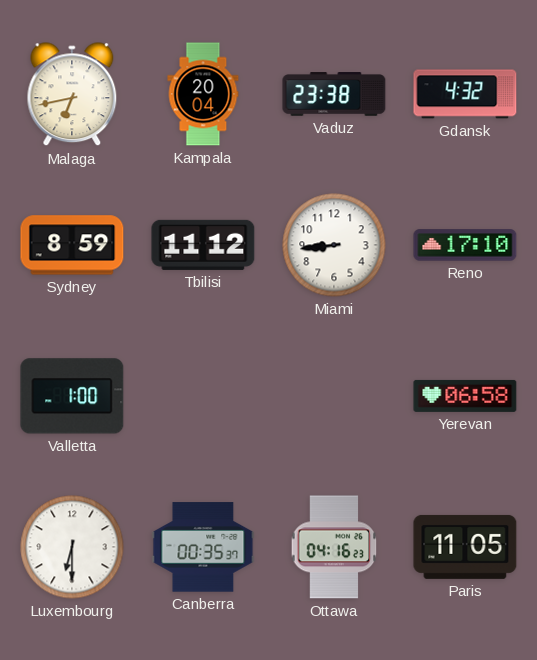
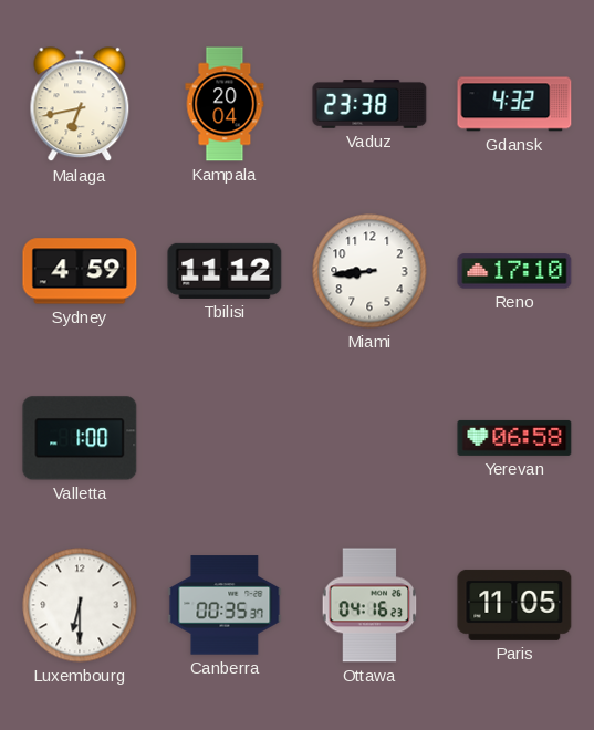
Sydney: 8:59 -> 4:59 (80, 271)
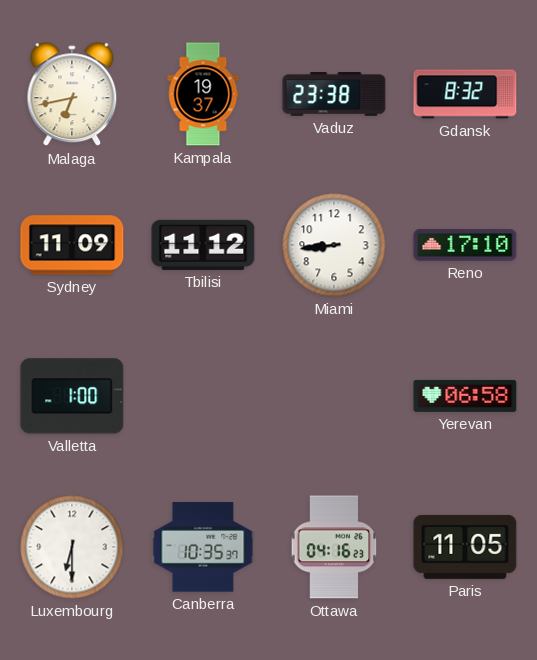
Kampala: 20:04 -> 19:37 (203, 94)
Gdansk: 4:32 -> 8:32 (465, 94)
Sydney: 4:59 -> 11:09 (72, 245)
Canberra: 00:35 -> 10:35 (203, 547)
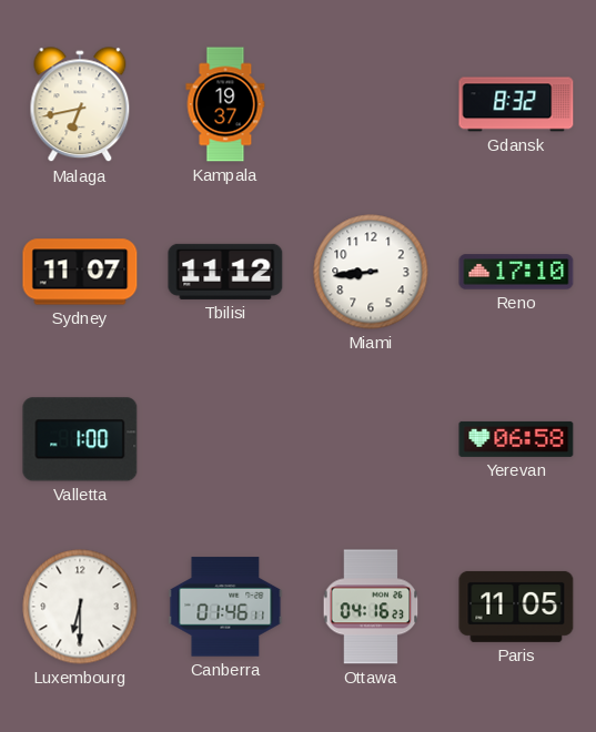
Vaduz: 23:38 -> none (334, 94)
Sydney: 11:09 -> 11:07 (80, 272)
Canberra: 10:35 -> 01:46 (225, 607)
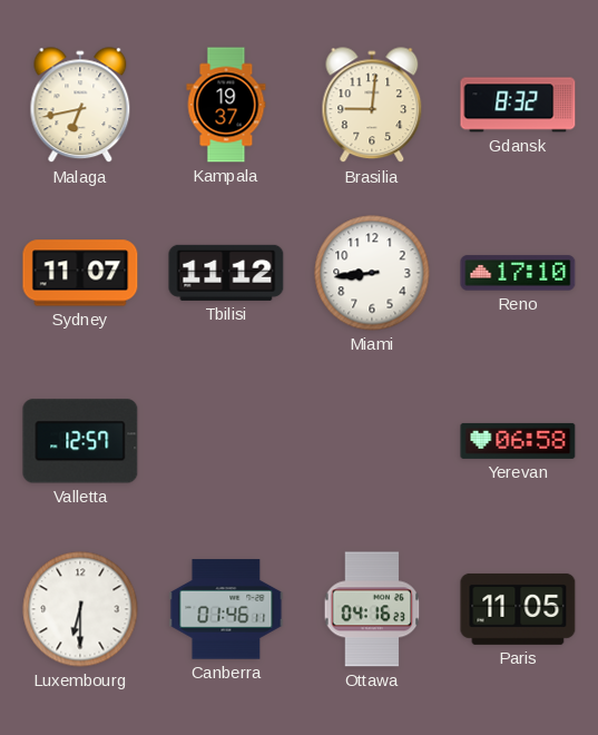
Brasilia: none -> 9:01 (372, 106)
Valletta: 1:00 -> 12:57 (80, 441)
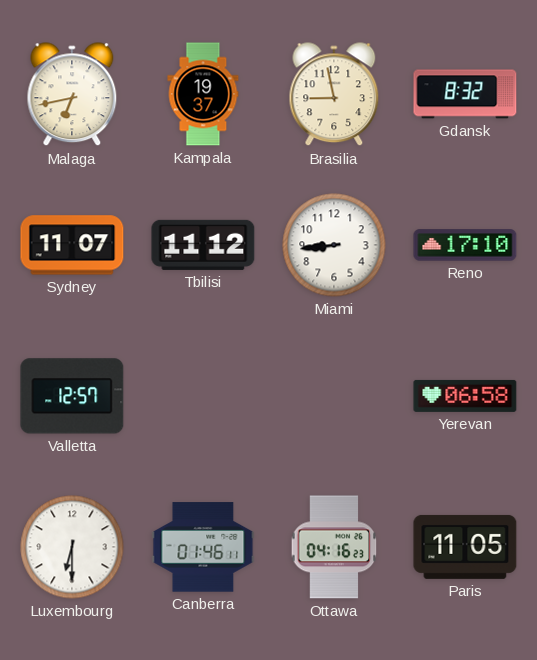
Brasilia: 9:01 -> 8:58 (334, 95)
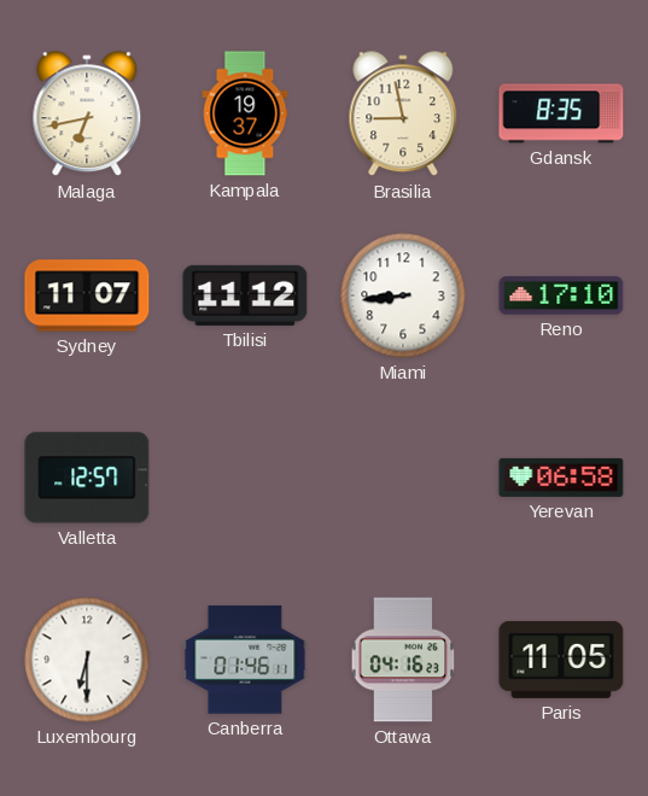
Gdansk: 8:32 -> 8:35 (561, 113)
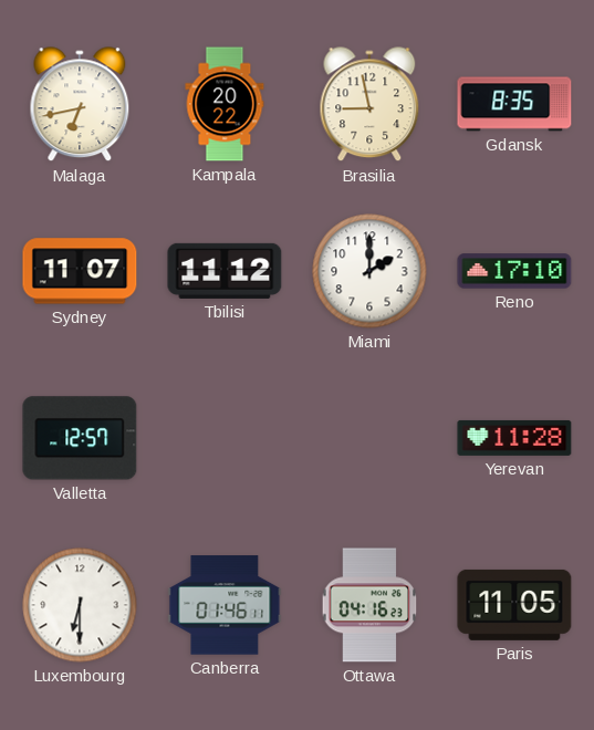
Kampala: 19:37 -> 20:22 (225, 104)
Miami: 8:44 -> 2:00 (369, 271)
Yerevan: 06:58 -> 11:28 (514, 438)
